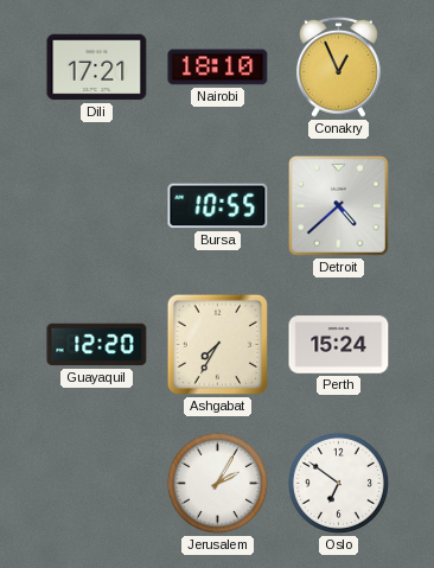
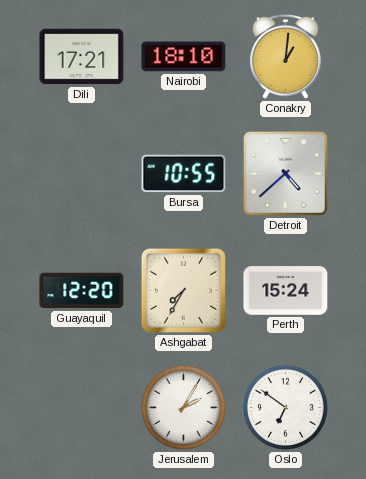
Conakry: 12:56 -> 1:01 (285, 56)
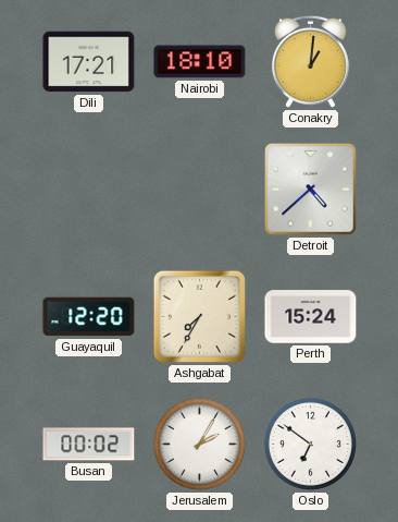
Bursa: 10:55 -> none (184, 174)
Busan: none -> 00:02 (89, 445)
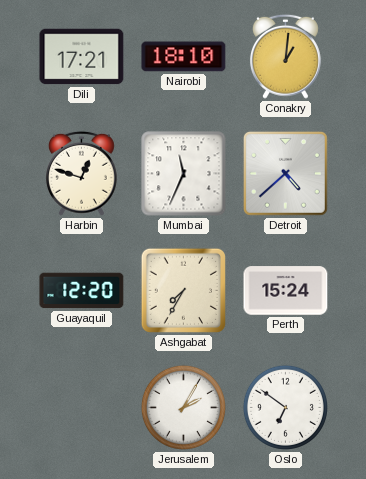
Harbin: none -> 12:48 (81, 173)
Mumbai: none -> 11:34 (184, 174)
Busan: 00:02 -> none (89, 445)
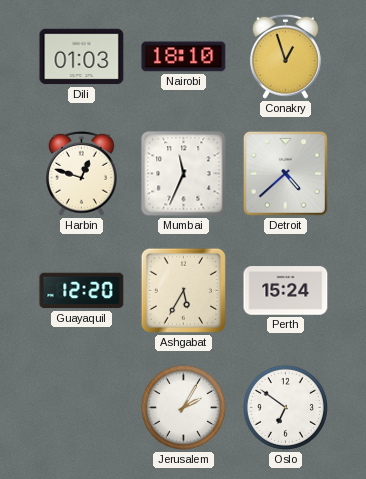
Dili: 17:21 -> 01:03 (82, 57)
Conakry: 1:01 -> 12:57 (285, 56)
Ashgabat: 7:35 -> 5:35 (183, 290)
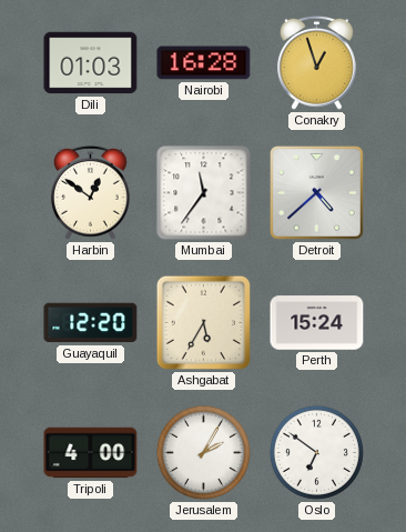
Nairobi: 18:10 -> 16:28 (204, 63)
Harbin: 12:48 -> 12:51 (90, 192)
Mumbai: 11:34 -> 11:36 (204, 193)
Tripoli: none -> 4:00 (91, 453)
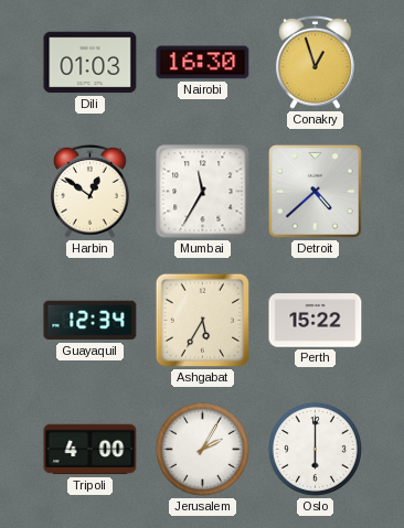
Nairobi: 16:28 -> 16:30 (203, 63)
Mumbai: 11:36 -> 11:35 (203, 192)
Guayaquil: 12:20 -> 12:34 (91, 321)
Perth: 15:24 -> 15:22 (316, 321)
Oslo: 6:51 -> 6:00 (315, 449)
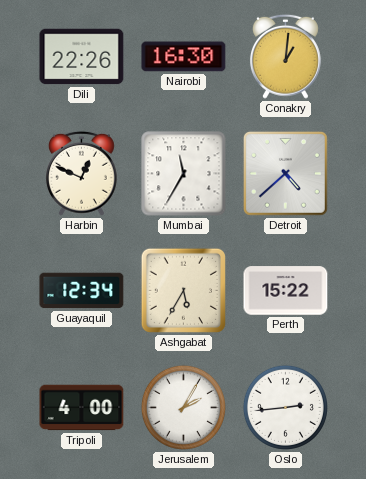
Dili: 01:03 -> 22:26 (82, 57)
Conakry: 12:57 -> 1:01 (285, 56)
Harbin: 12:51 -> 12:49 (81, 173)
Oslo: 6:00 -> 2:44 (285, 407)
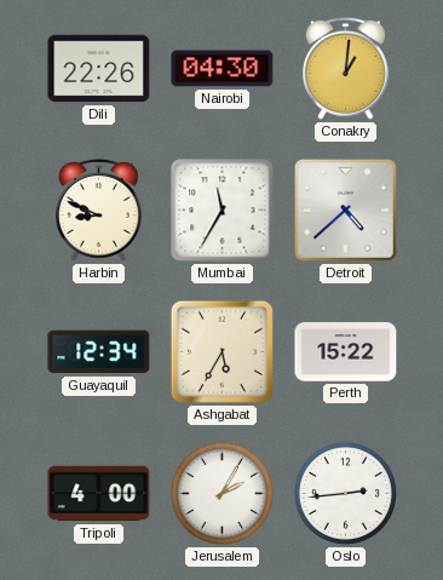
Nairobi: 16:30 -> 04:30 (223, 69)
Harbin: 12:49 -> 8:49 (98, 209)
